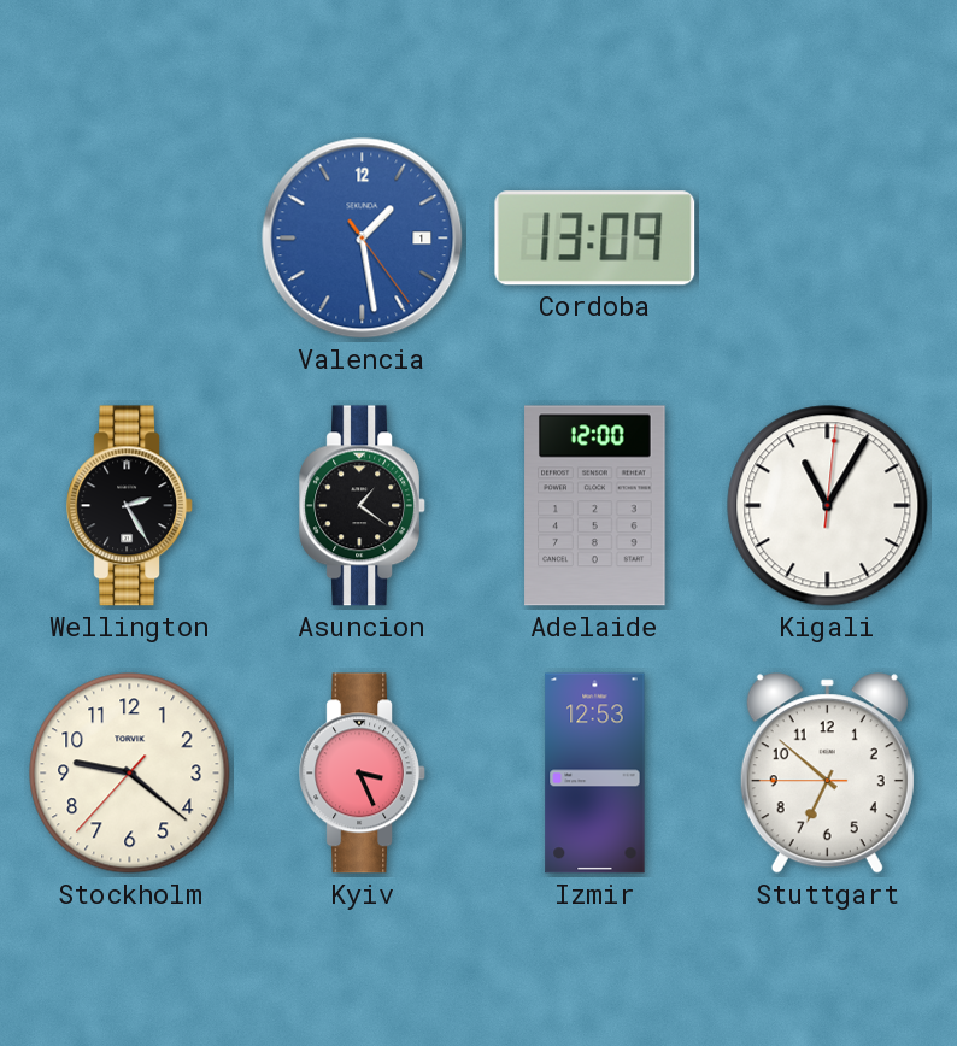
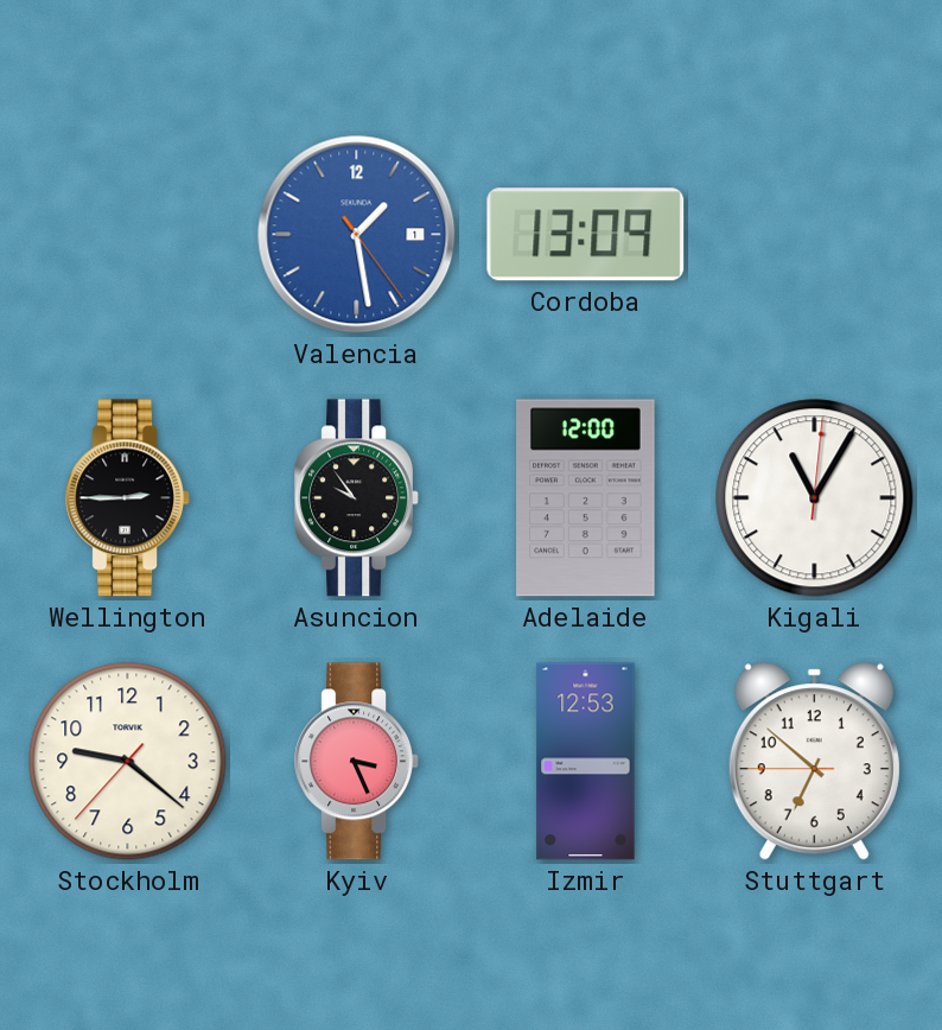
Wellington: 2:25 -> 2:45 (127, 498)
Asuncion: 1:21 -> 9:54 (356, 498)
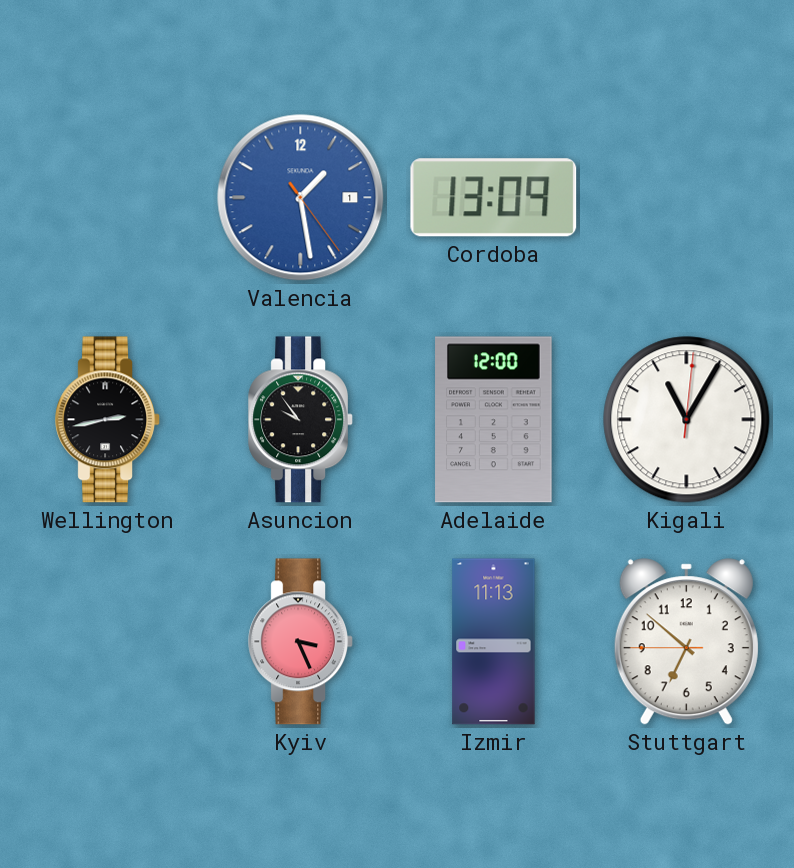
Wellington: 2:45 -> 2:43 (107, 420)
Stockholm: 9:21 -> none (128, 762)
Izmir: 12:53 -> 11:13 (494, 642)
